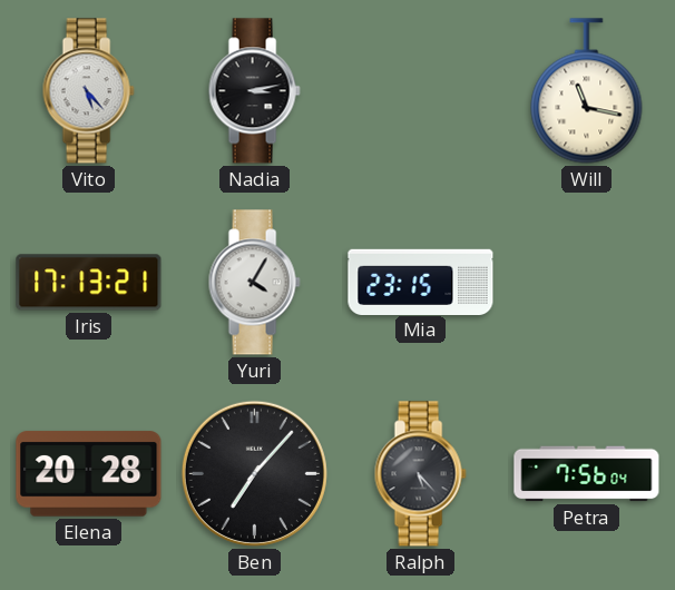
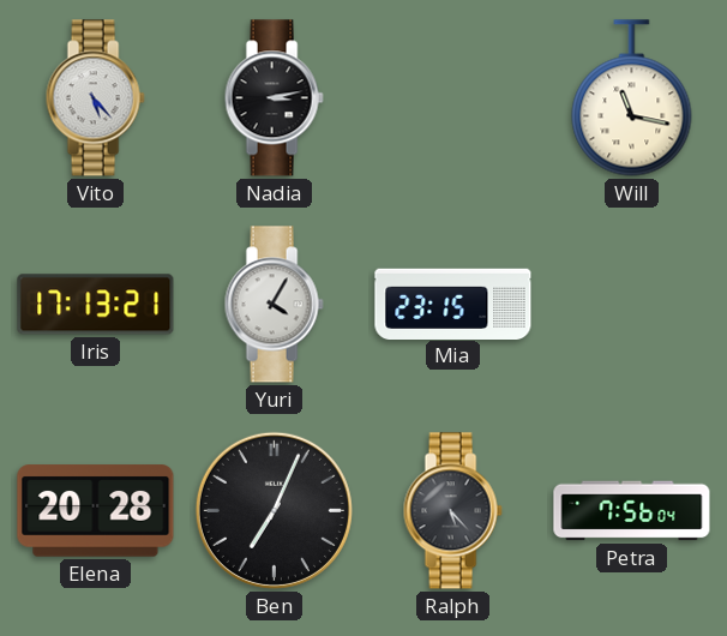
Ben: 7:07 -> 7:04 (274, 510)
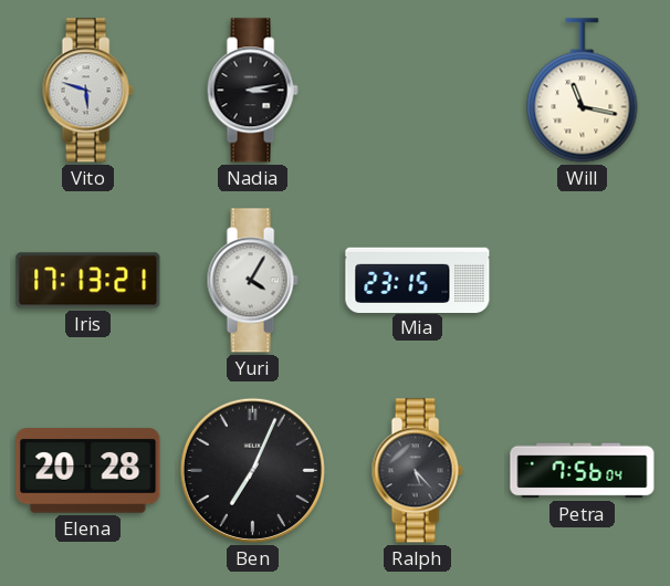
Vito: 5:23 -> 5:48 (87, 91)
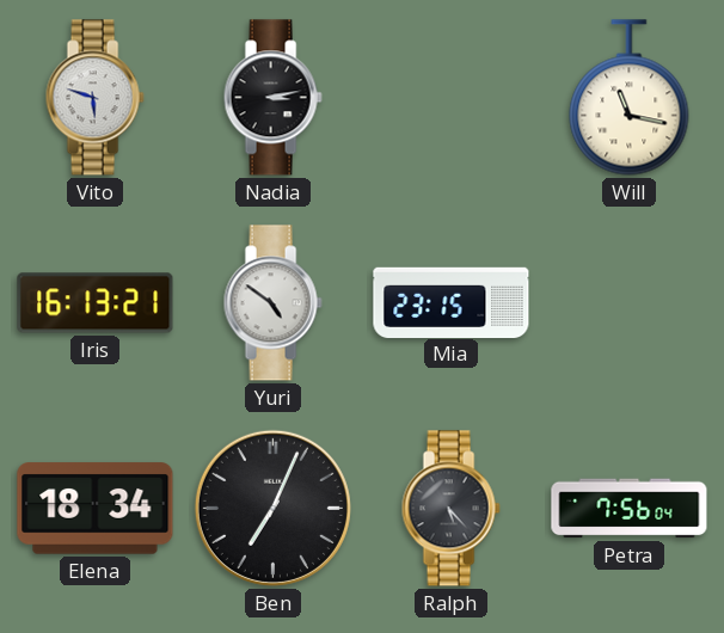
Iris: 17:13 -> 16:13 (96, 303)
Yuri: 4:05 -> 4:51 (272, 303)
Elena: 20:28 -> 18:34 (96, 509)
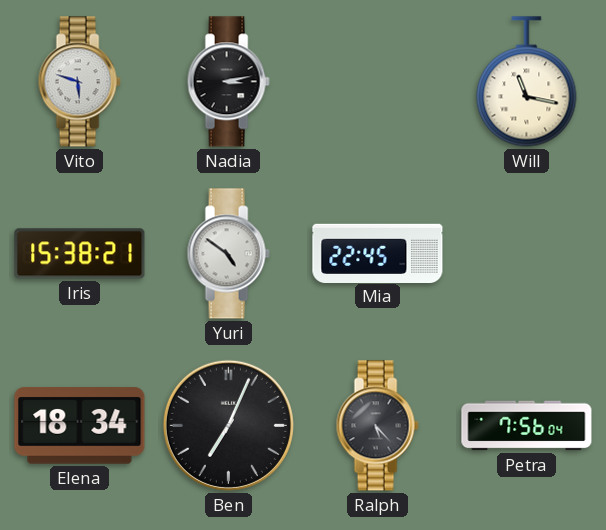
Iris: 16:13 -> 15:38 (80, 254)
Mia: 23:15 -> 22:45 (378, 253)
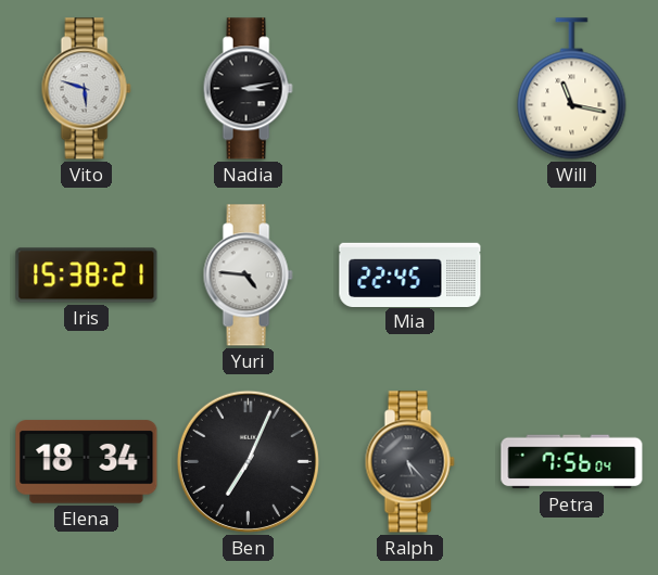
Yuri: 4:51 -> 4:46 (248, 276)
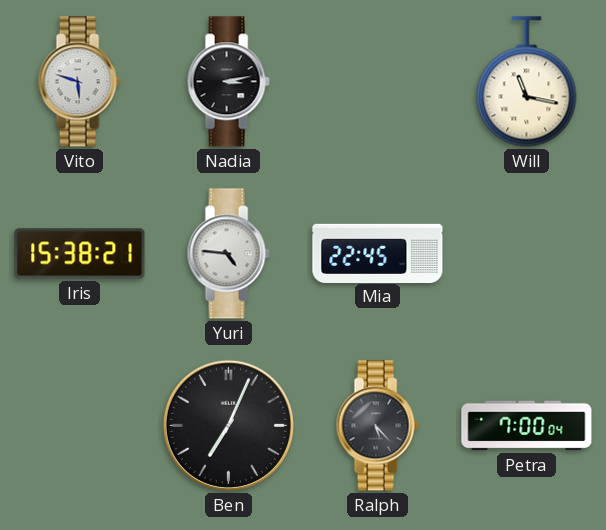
Elena: 18:34 -> none (87, 462)
Petra: 7:56 -> 7:00 (527, 426)
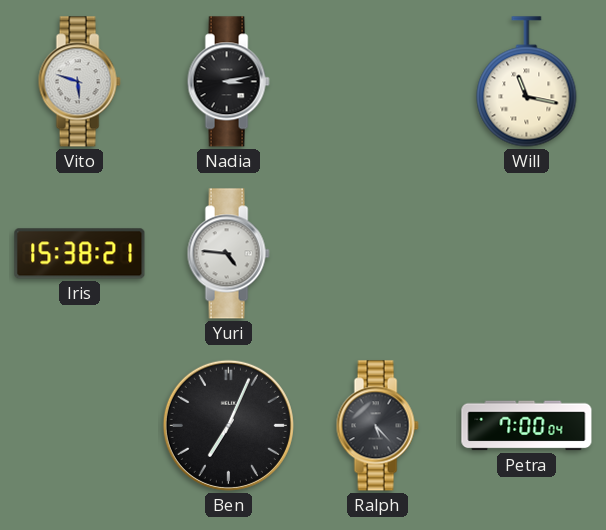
Mia: 22:45 -> none (378, 253)
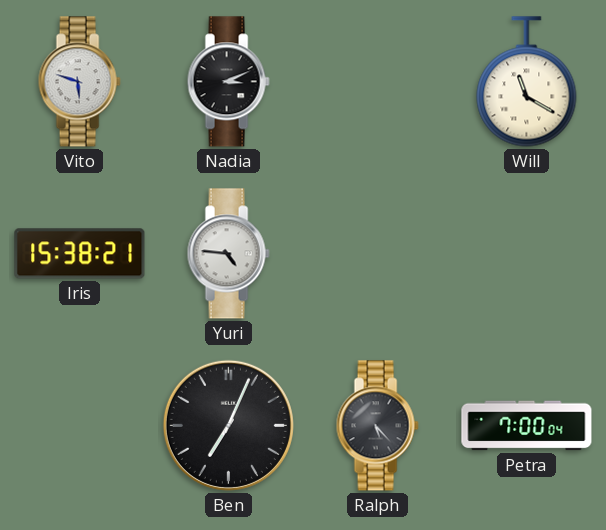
Nadia: 3:13 -> 3:11 (228, 82)
Will: 11:17 -> 11:20 (527, 82)
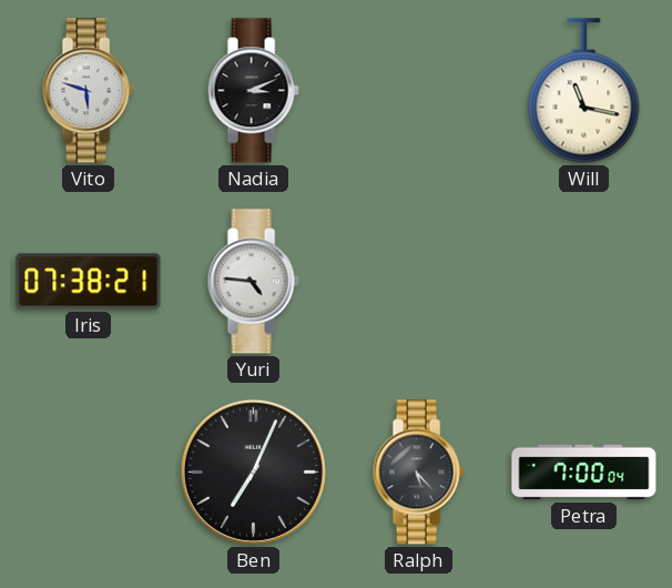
Will: 11:20 -> 11:17 (584, 91)
Iris: 15:38 -> 07:38 (89, 282)
